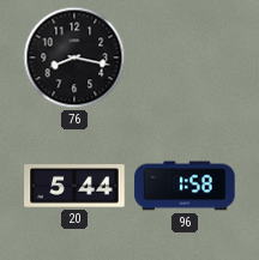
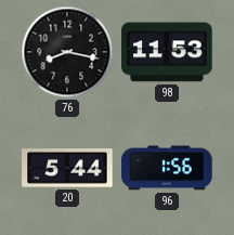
98: none -> 11:53 (167, 52)
96: 1:58 -> 1:56 (167, 168)
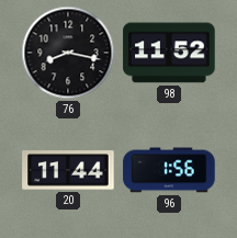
98: 11:53 -> 11:52 (169, 53)
20: 5:44 -> 11:44 (68, 170)
